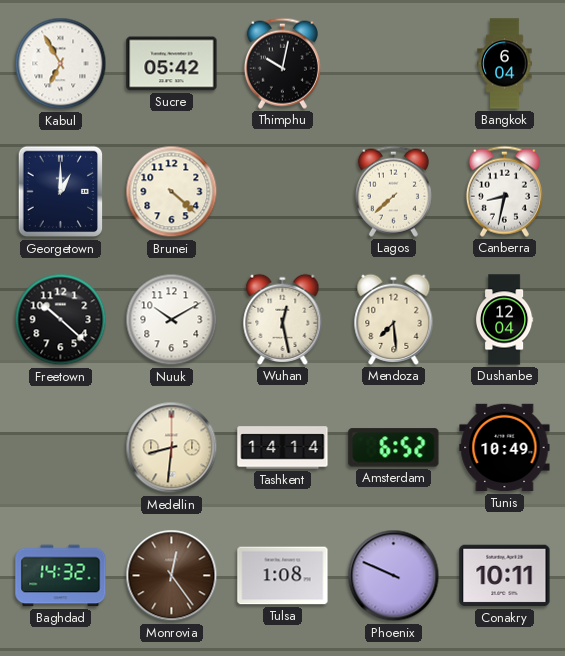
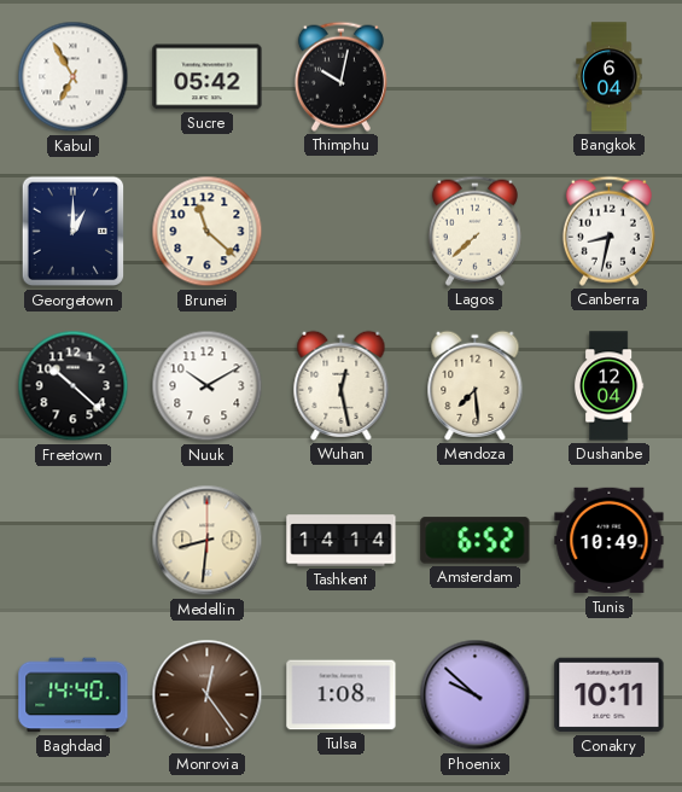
Brunei: 4:22 -> 11:22 (208, 232)
Baghdad: 14:32 -> 14:40 (74, 695)
Phoenix: 9:49 -> 9:52 (476, 695)
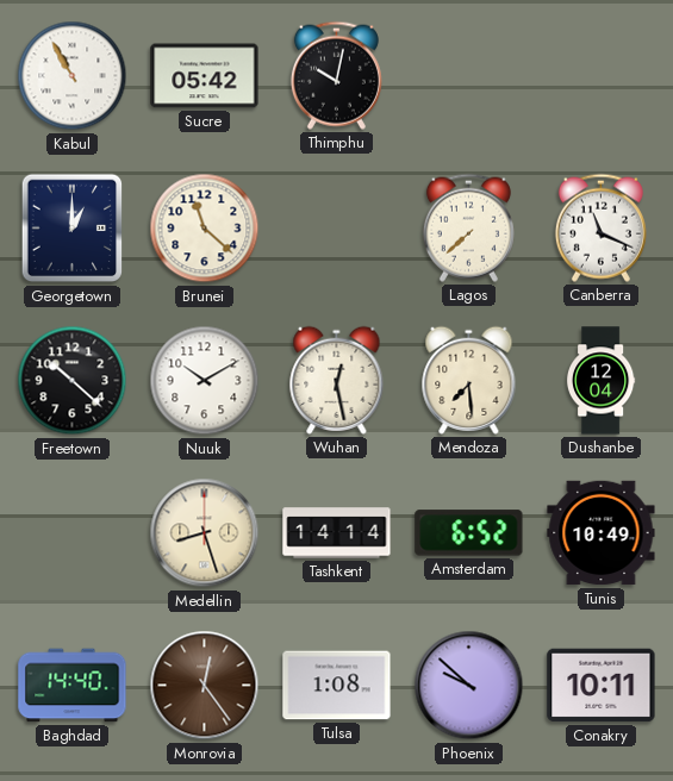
Kabul: 6:55 -> 10:55 (73, 76)
Bangkok: 6:04 -> none (610, 77)
Canberra: 8:32 -> 11:19 (600, 227)
Medellin: 8:31 -> 8:27 (205, 533)
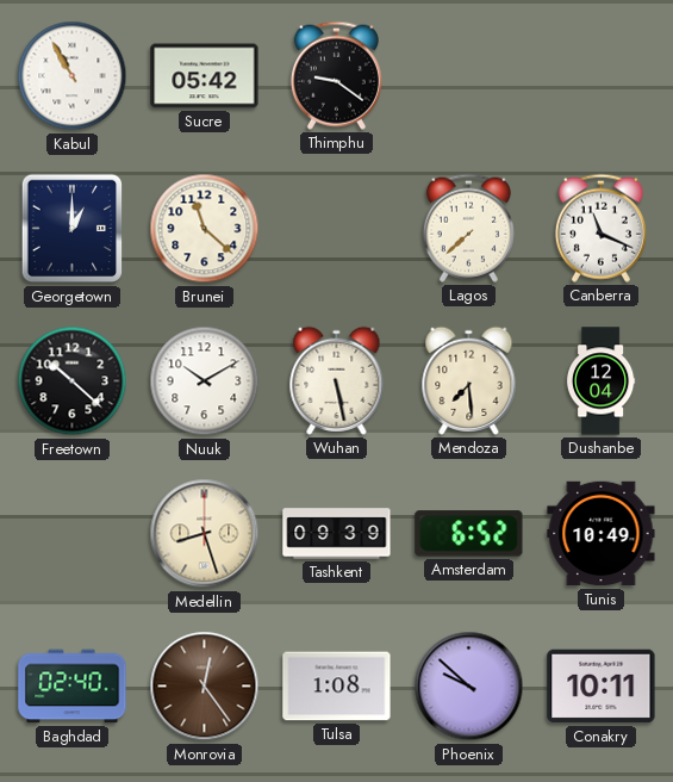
Thimphu: 10:02 -> 9:21 (336, 75)
Wuhan: 12:28 -> 5:28 (337, 380)
Tashkent: 14:14 -> 09:39 (337, 534)
Baghdad: 14:40 -> 02:40 (73, 687)
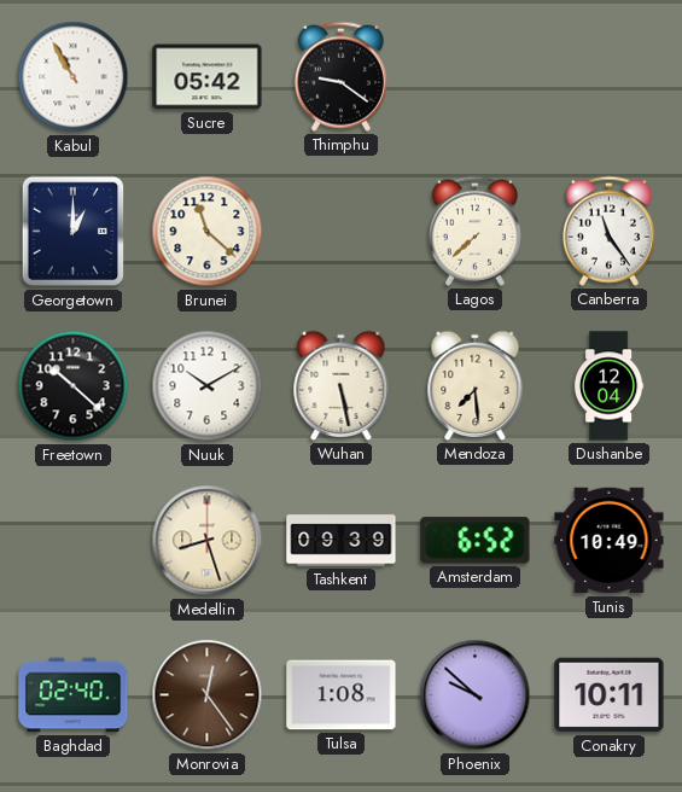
Canberra: 11:19 -> 11:24 (608, 231)
